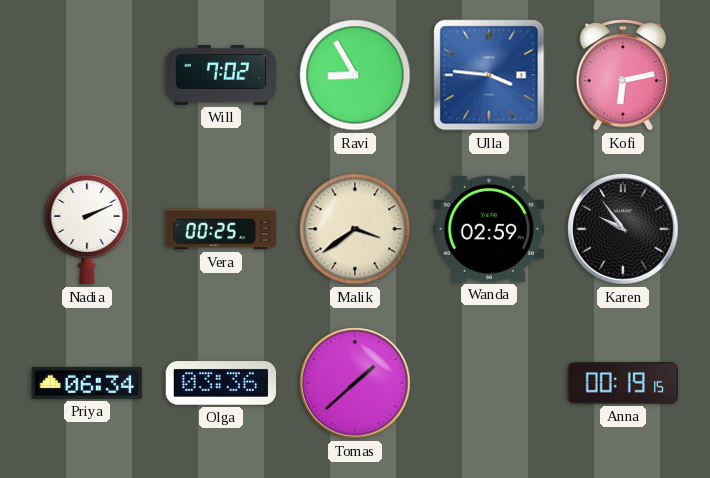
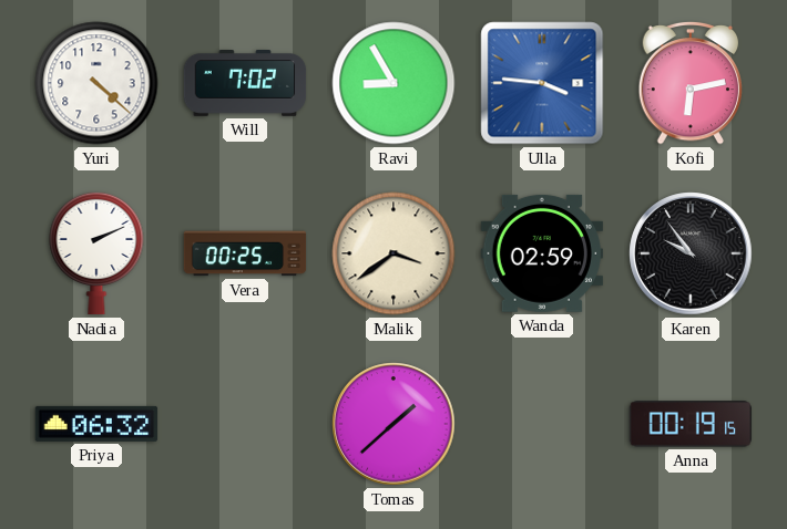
Yuri: none -> 4:22 (96, 83)
Priya: 06:34 -> 06:32 (96, 424)
Olga: 03:36 -> none (221, 383)
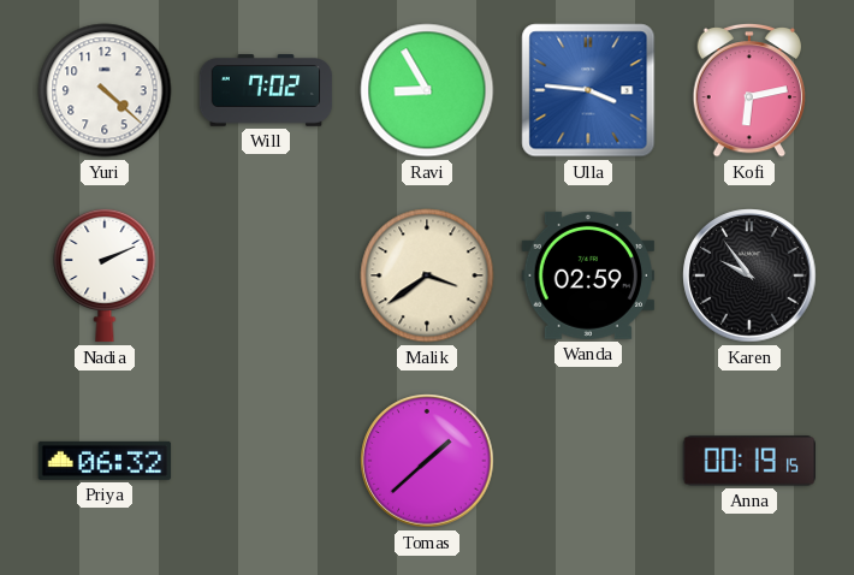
Vera: 00:25 -> none (245, 253)
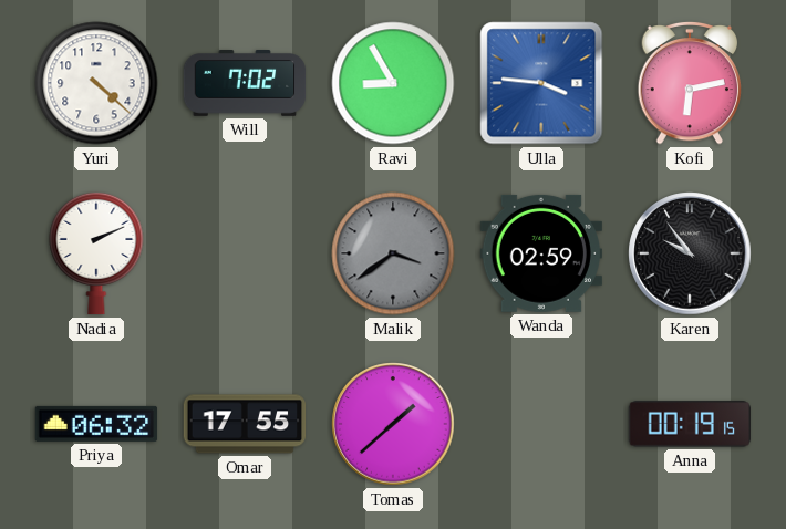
Malik dial: cream -> grey (393, 253)
Omar: none -> 17:55 (245, 424)
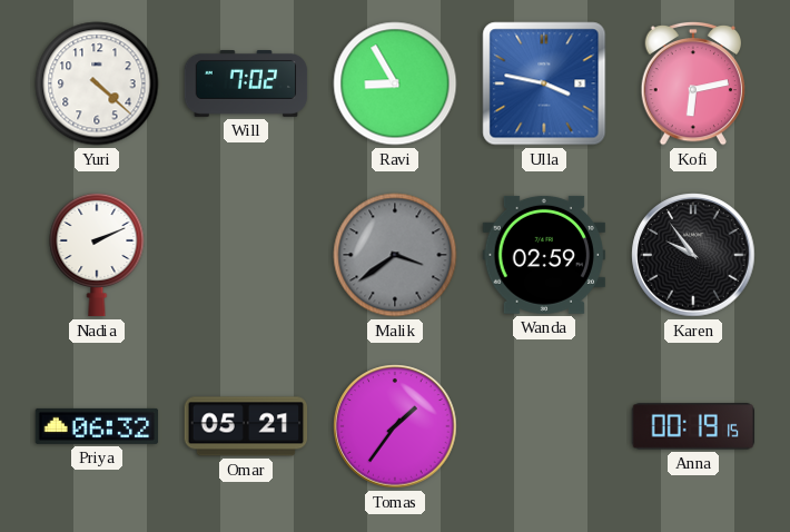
Ulla: 3:46 -> 3:47 (544, 83)
Omar: 17:55 -> 05:21 (246, 426)
Tomas: 1:38 -> 1:36 (395, 426)
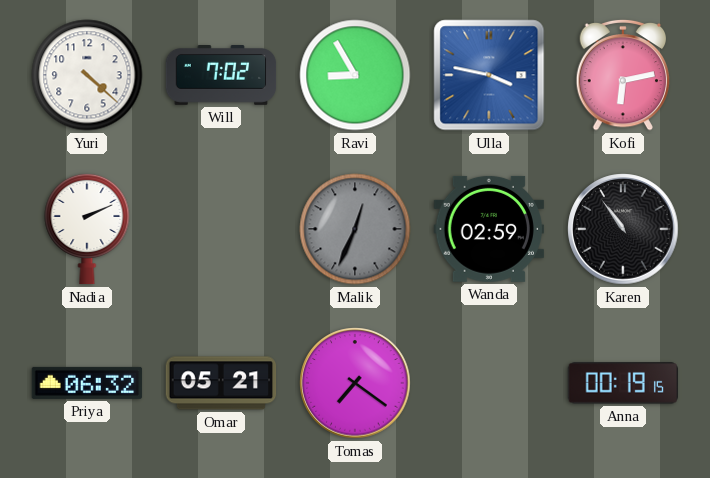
Malik: 3:39 -> 12:34 (355, 229)
Karen: 9:54 -> 10:54 (623, 229)
Tomas: 1:36 -> 7:21 (355, 383)
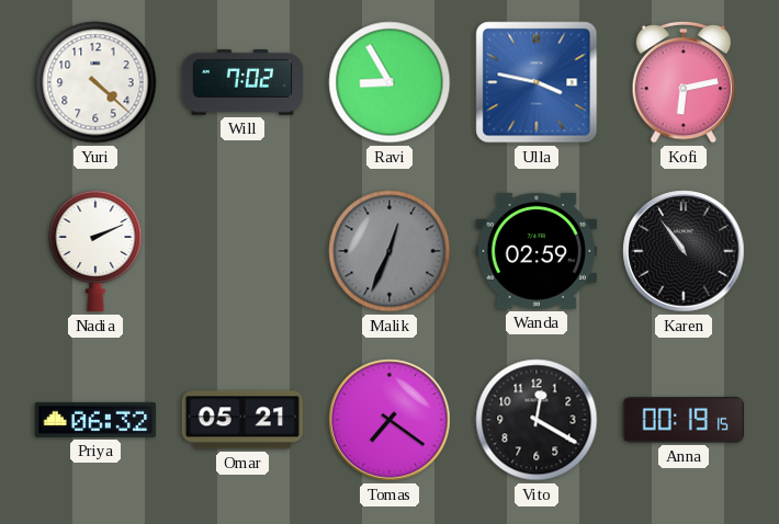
Vito: none -> 12:20 (537, 420)
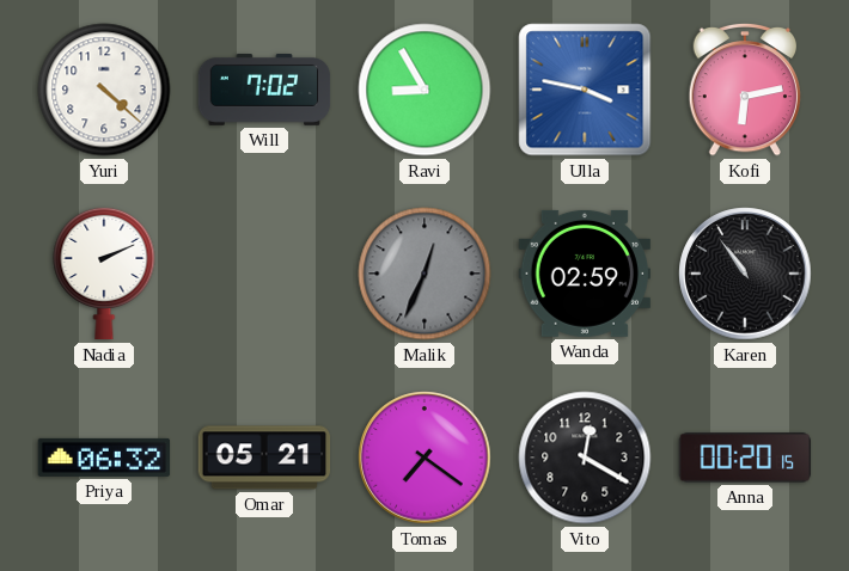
Anna: 00:19 -> 00:20 (744, 458)
